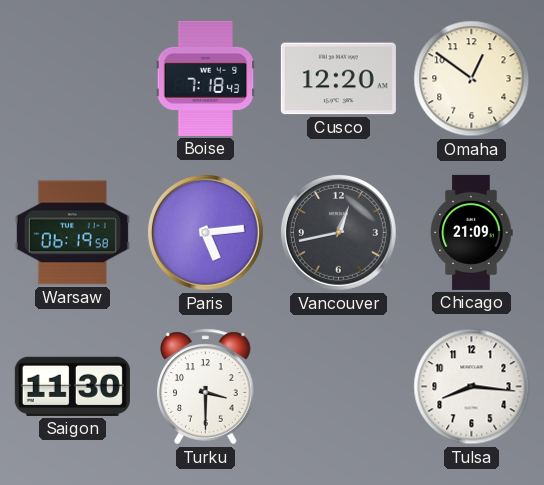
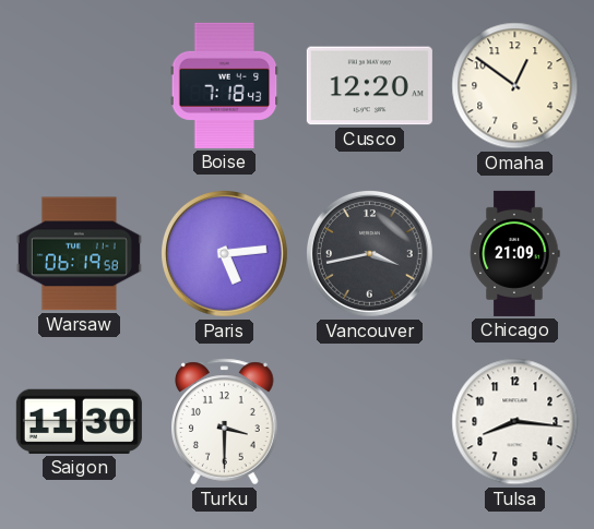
Vancouver: 12:43 -> 3:43 (369, 253)
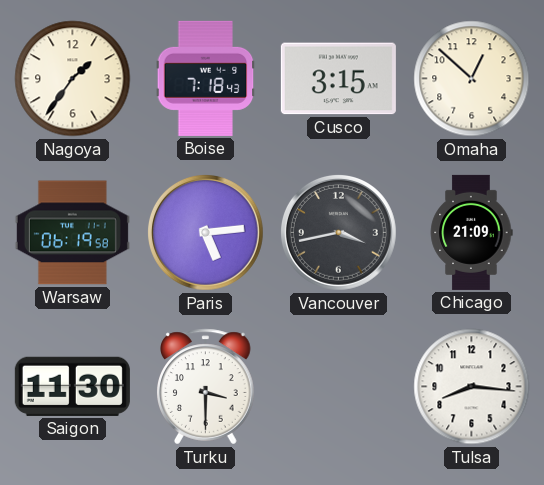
Nagoya: none -> 1:36 (73, 79)
Cusco: 12:20 -> 3:15 (338, 79)
Omaha: 12:51 -> 12:52 (472, 79)
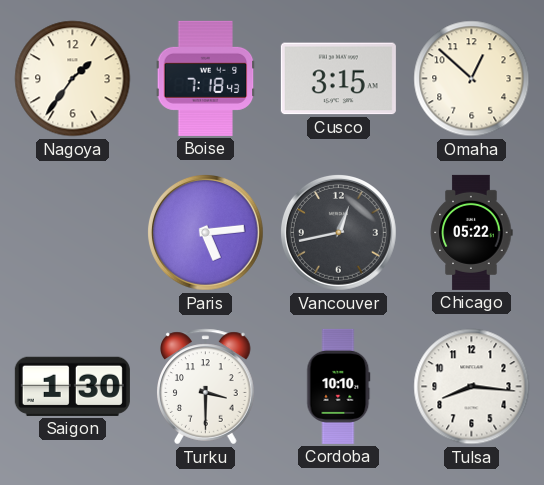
Warsaw: 06:19 -> none (72, 233)
Vancouver: 3:43 -> 12:43 (338, 232)
Chicago: 21:09 -> 05:22 (471, 232)
Saigon: 11:30 -> 1:30 (72, 386)
Cordoba: none -> 10:10 (339, 386)
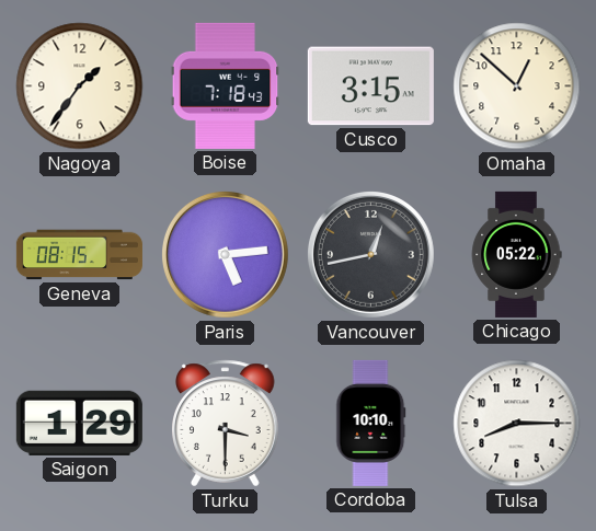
Geneva: none -> 08:15 (79, 255)
Saigon: 1:30 -> 1:29 (79, 423)
Tulsa: 8:16 -> 8:15 (517, 424)
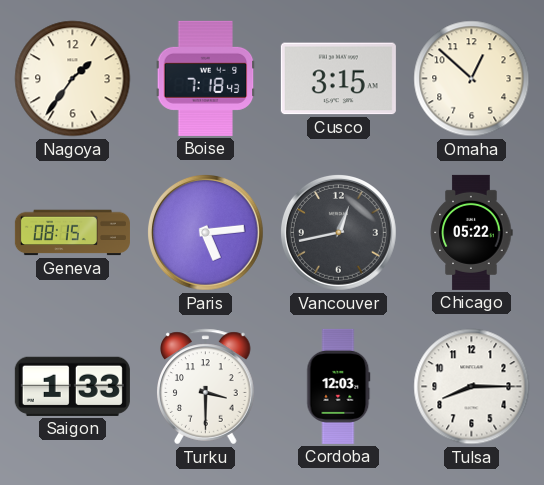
Saigon: 1:29 -> 1:33 (72, 386)
Cordoba: 10:10 -> 12:03 (339, 386)
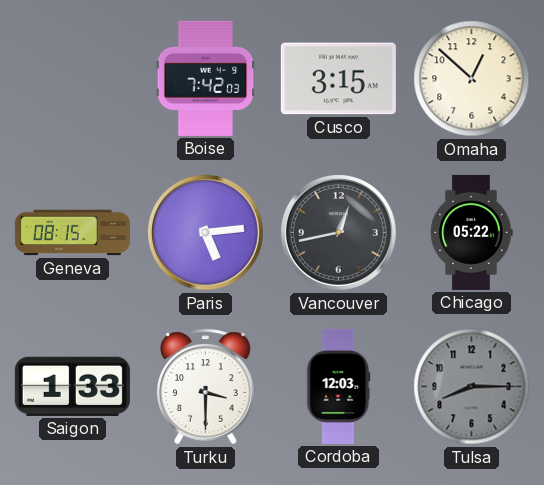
Nagoya: 1:36 -> none (73, 79)
Boise: 7:18 -> 7:42 (206, 78)
Tulsa dial: white -> grey (472, 387)
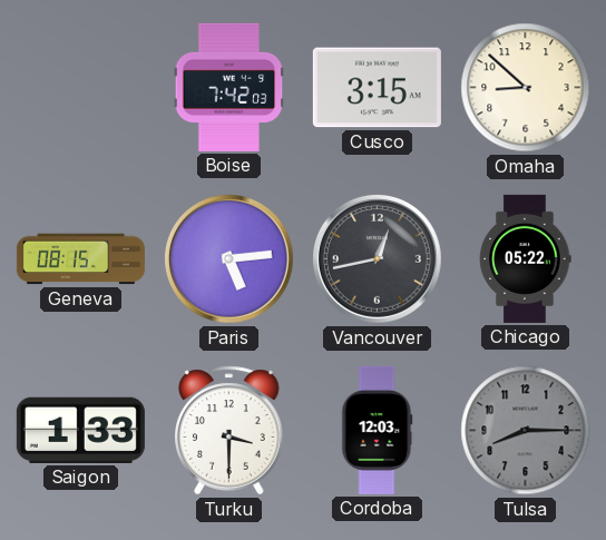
Omaha: 12:52 -> 8:52 (526, 88)
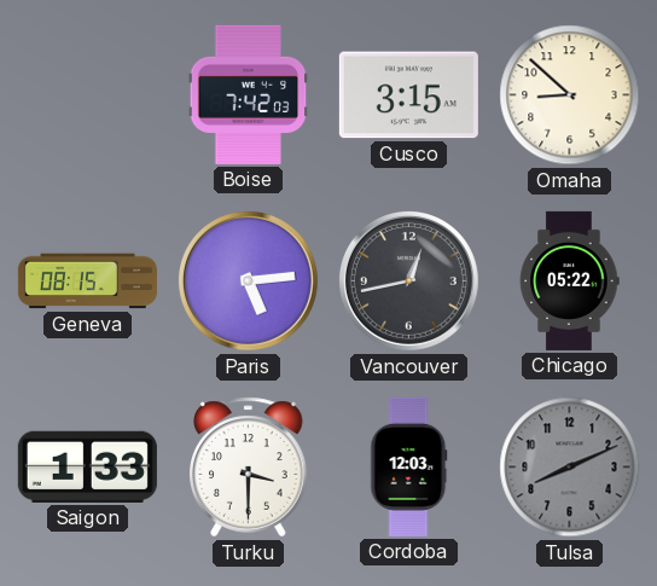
Tulsa: 8:15 -> 8:11 (570, 468)
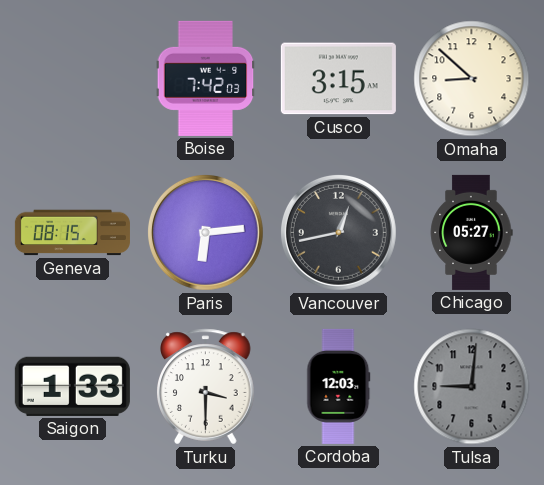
Paris: 5:14 -> 6:14 (205, 232)
Chicago: 05:22 -> 05:27 (471, 232)
Tulsa: 8:11 -> 9:01 (472, 387)
